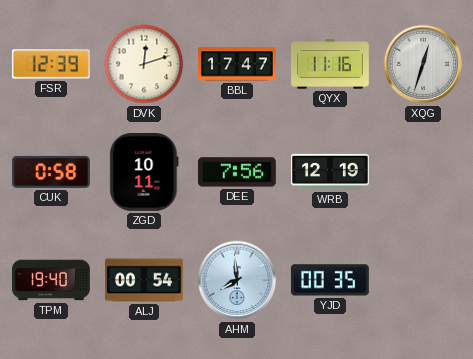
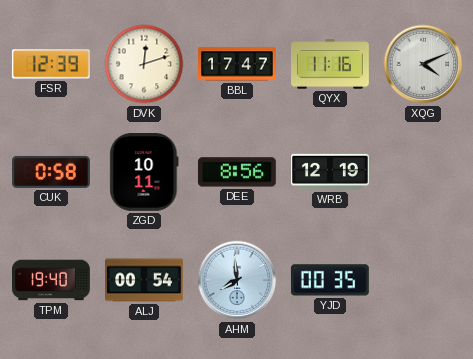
XQG: 12:33 -> 4:11 (423, 64)
DEE: 7:56 -> 8:56 (237, 172)
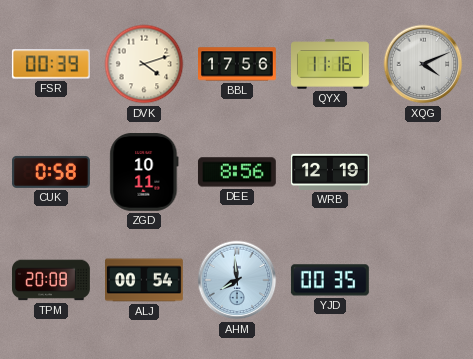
FSR: 12:39 -> 00:39 (51, 64)
DVK: 12:12 -> 4:12 (144, 64)
BBL: 17:47 -> 17:56 (238, 64)
TPM: 19:40 -> 20:08 (52, 280)
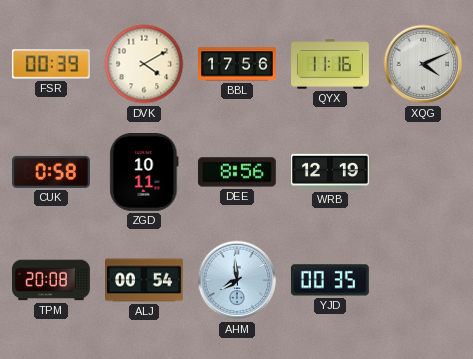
DVK: 4:12 -> 4:10 (144, 64)
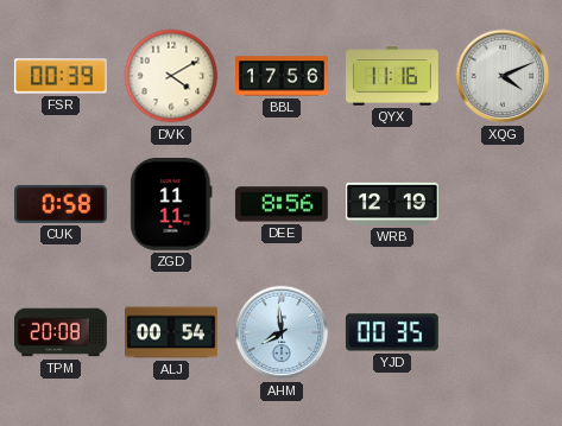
ZGD: 10:11 -> 11:11 (171, 204)
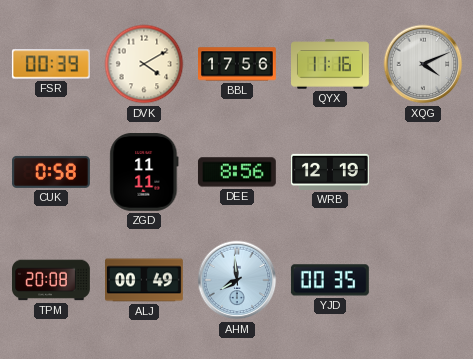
ALJ: 00:54 -> 00:49 (145, 280)
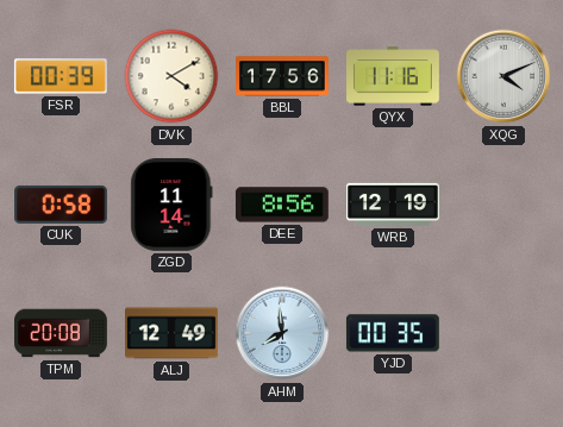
ZGD: 11:11 -> 11:14 (171, 205)
ALJ: 00:49 -> 12:49 (173, 333)
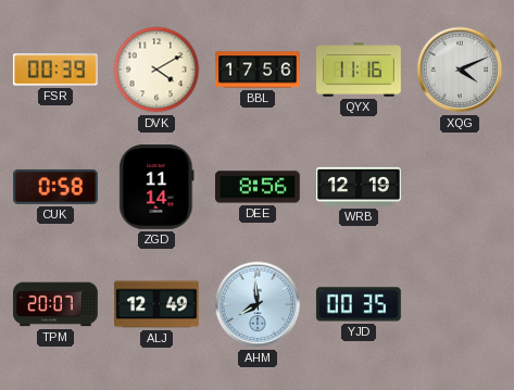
TPM: 20:08 -> 20:07 (57, 304)
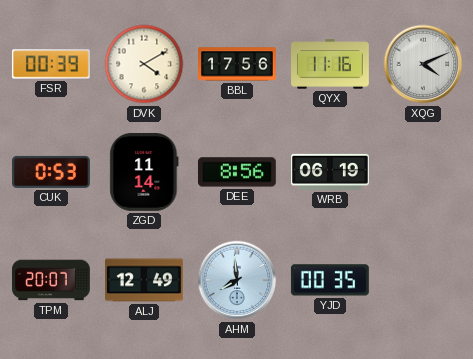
CUK: 0:58 -> 0:53 (52, 172)
WRB: 12:19 -> 06:19 (331, 172)
